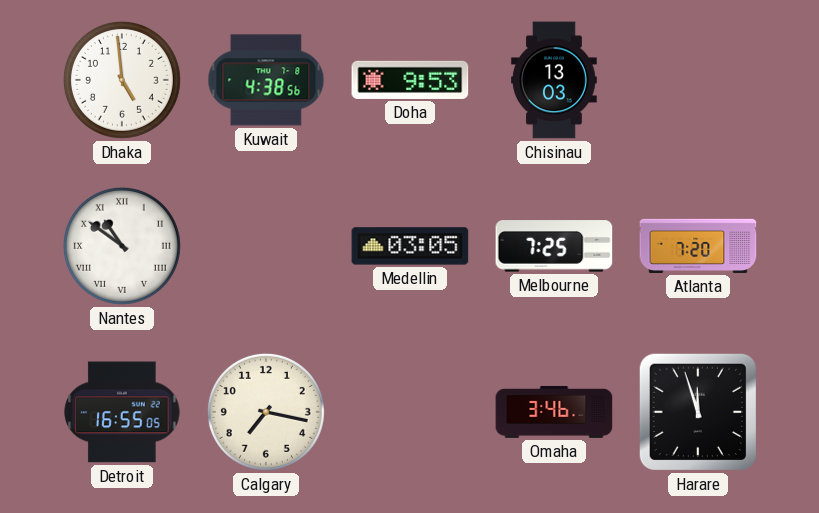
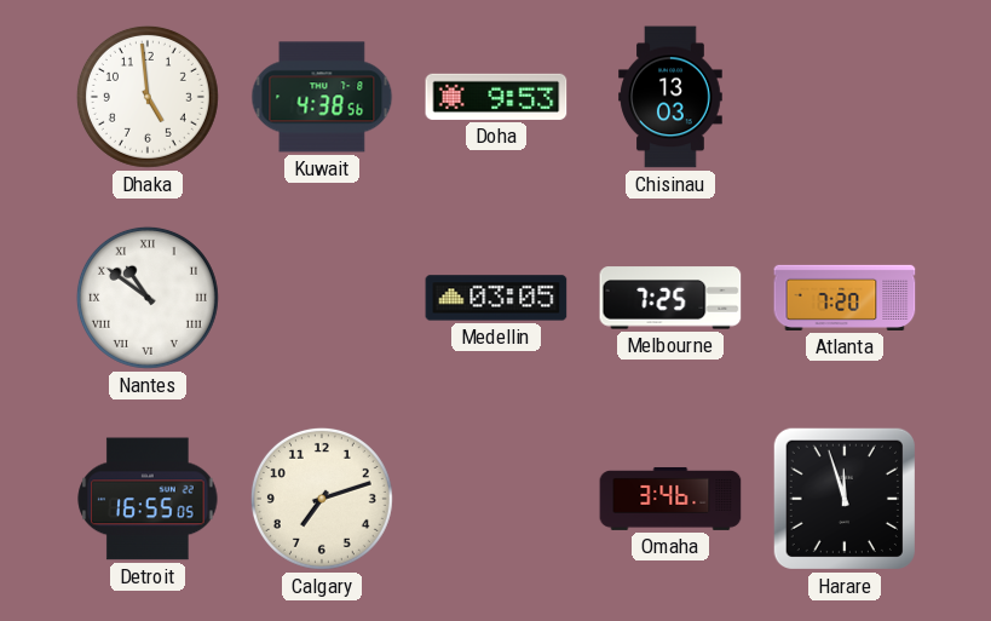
Calgary: 7:17 -> 7:12 (322, 499)
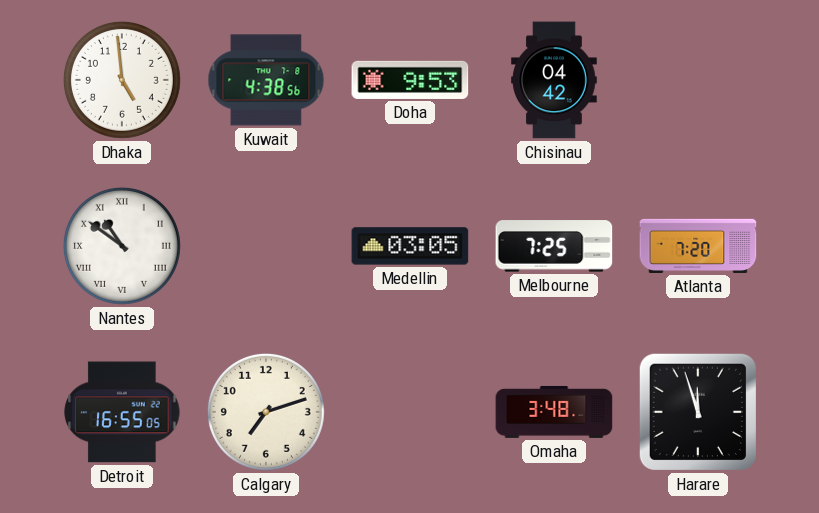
Chisinau: 13:03 -> 04:42 (554, 80)
Omaha: 3:46 -> 3:48 (554, 412)
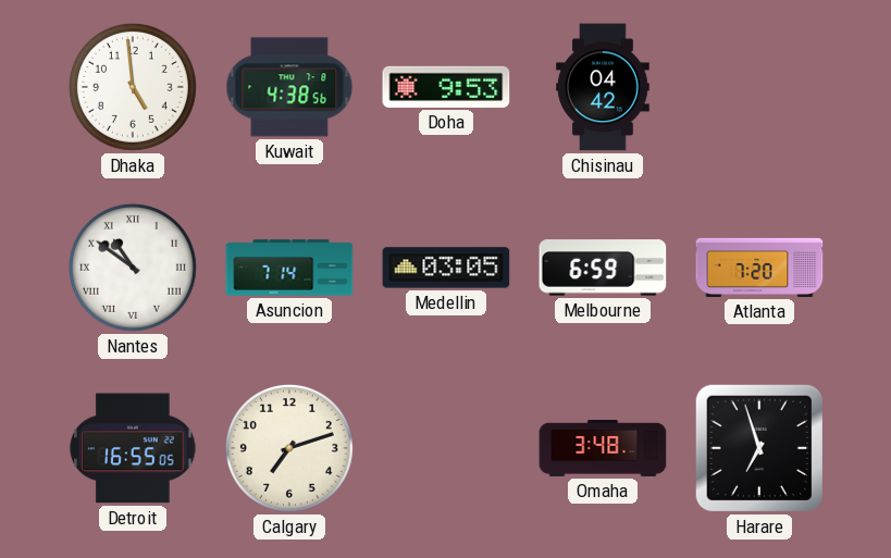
Asuncion: none -> 7:14 (289, 268)
Melbourne: 7:25 -> 6:59 (603, 268)
Harare: 11:57 -> 6:57 (759, 448)
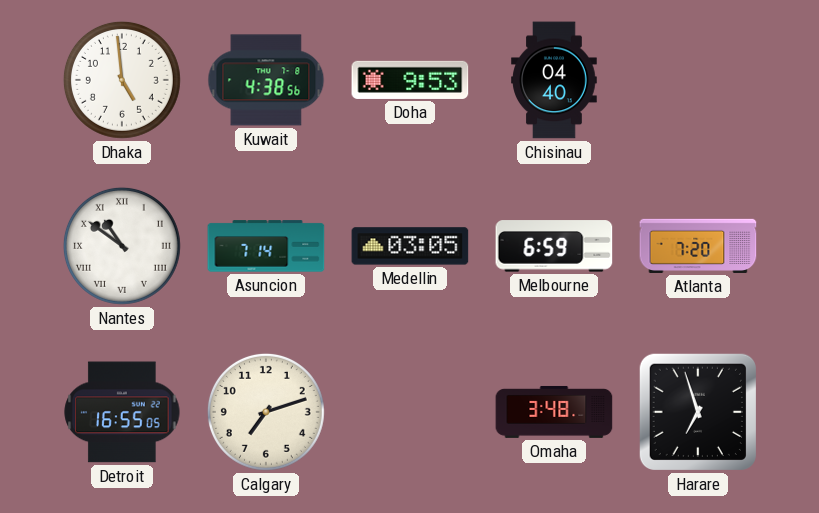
Chisinau: 04:42 -> 04:40 (554, 80)
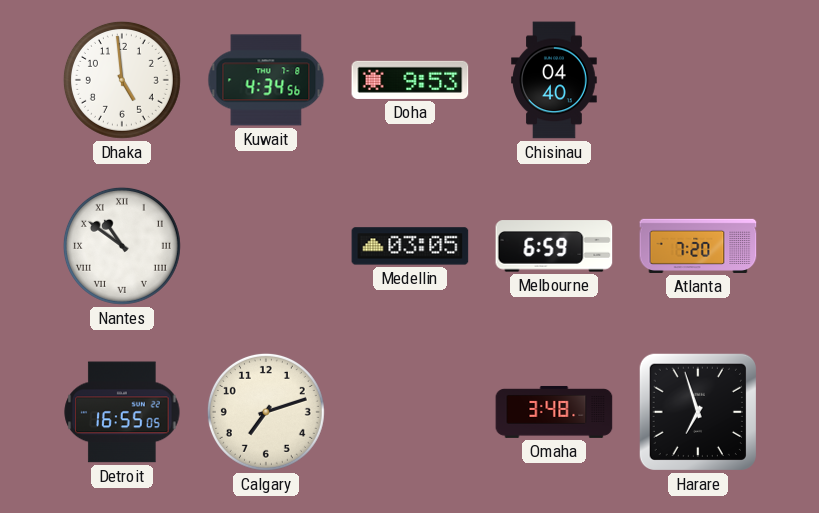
Kuwait: 4:38 -> 4:34 (266, 80)
Asuncion: 7:14 -> none (266, 246)
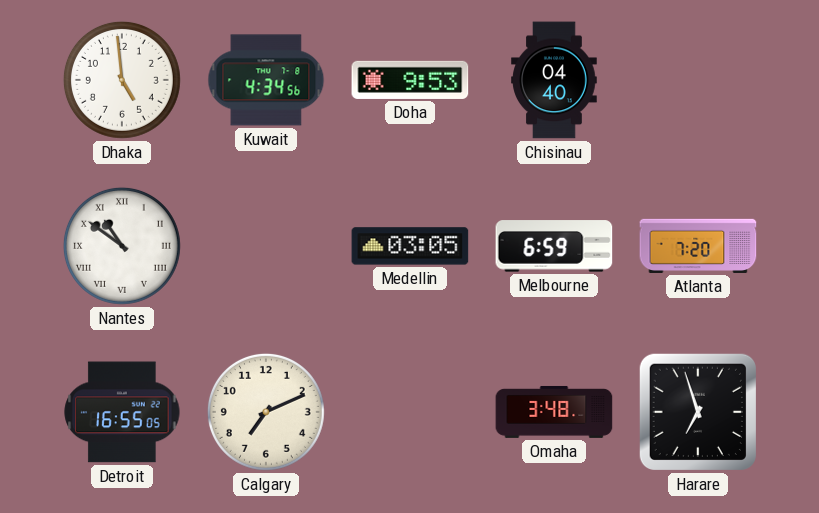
Calgary: 7:12 -> 7:11 (266, 412)
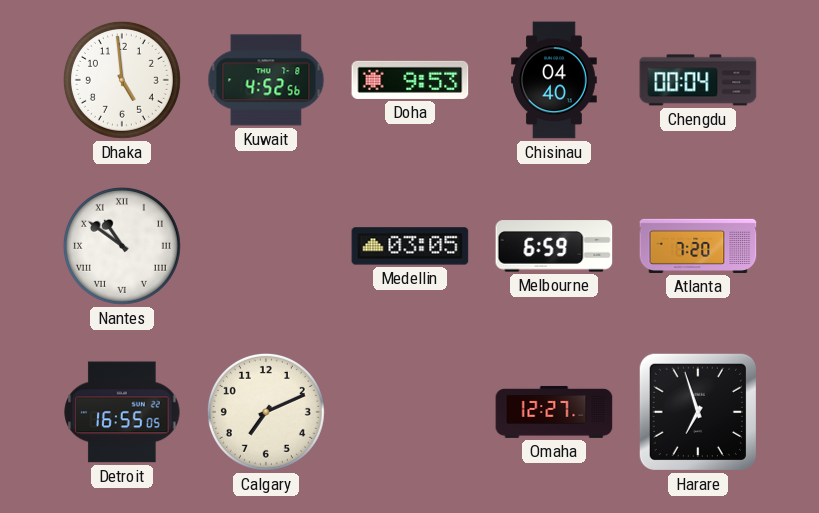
Kuwait: 4:34 -> 4:52 (266, 80)
Chengdu: none -> 00:04 (698, 80)
Omaha: 3:48 -> 12:27 (554, 412)
